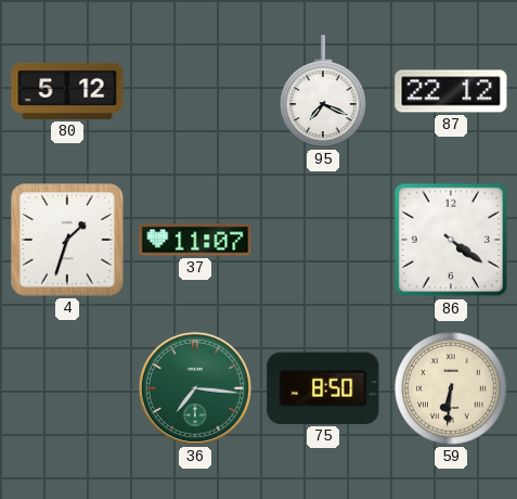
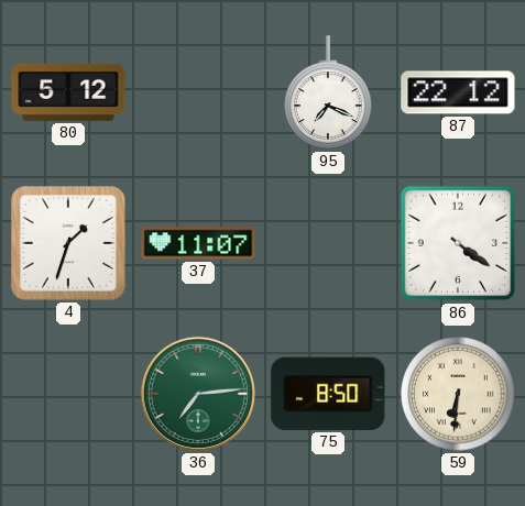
36: 7:16 -> 7:14 (198, 394)
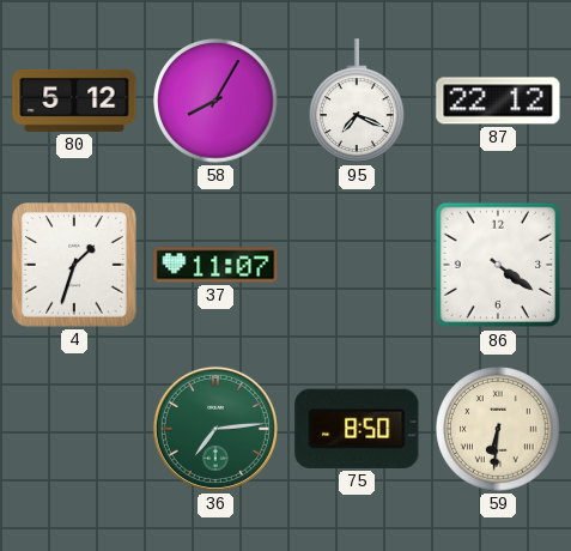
58: none -> 8:05 (215, 101)
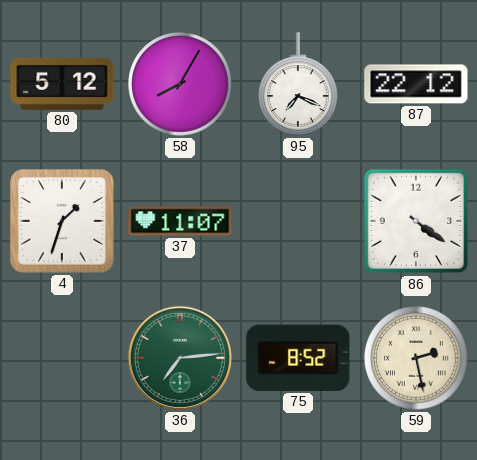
75: 8:50 -> 8:52 (298, 358)
59: 6:31 -> 2:28 (416, 358)
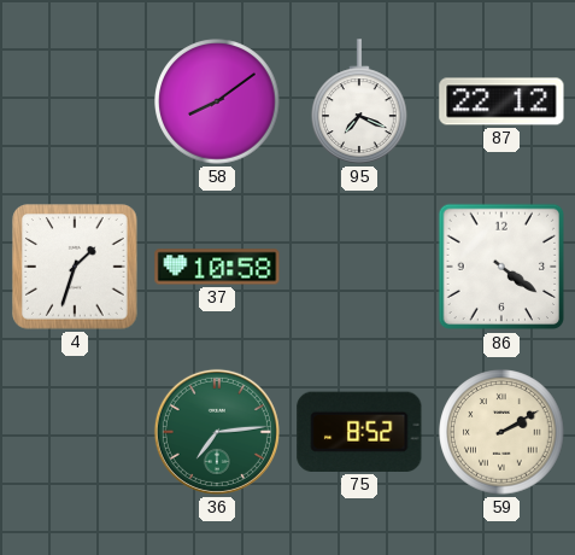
80: 5:12 -> none (62, 84)
58: 8:05 -> 8:09 (217, 101)
37: 11:07 -> 10:58 (217, 267)
59: 2:28 -> 2:10 (501, 432)
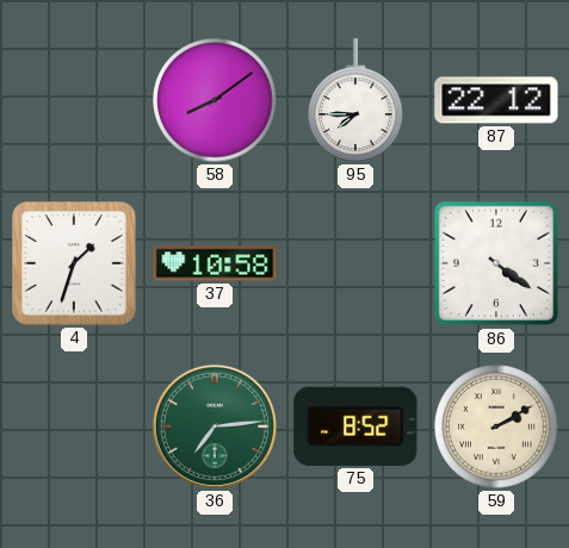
95: 7:19 -> 7:45 (357, 100)
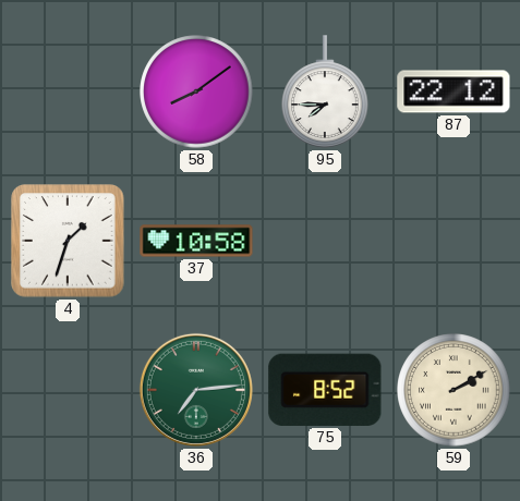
86: 4:21 -> none (496, 263)
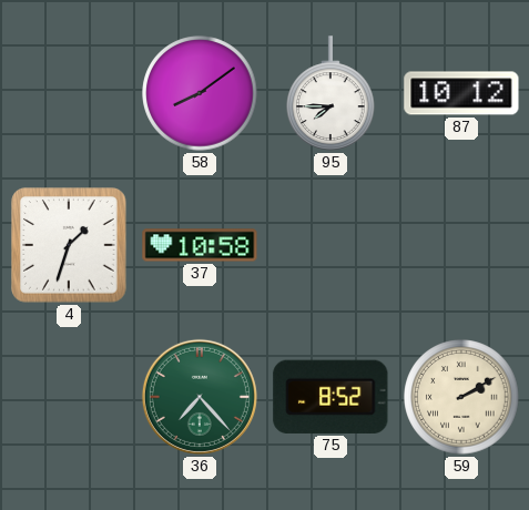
87: 22:12 -> 10:12 (461, 93)
36: 7:14 -> 7:23 (200, 397)
